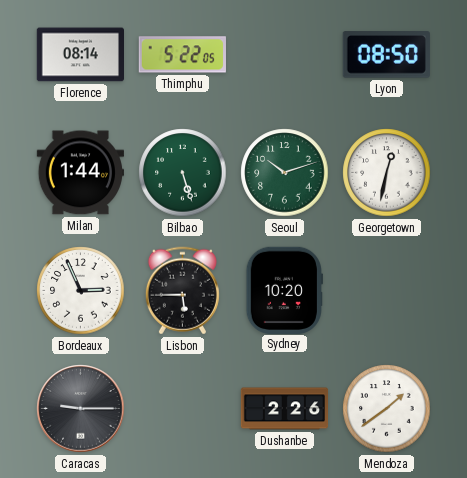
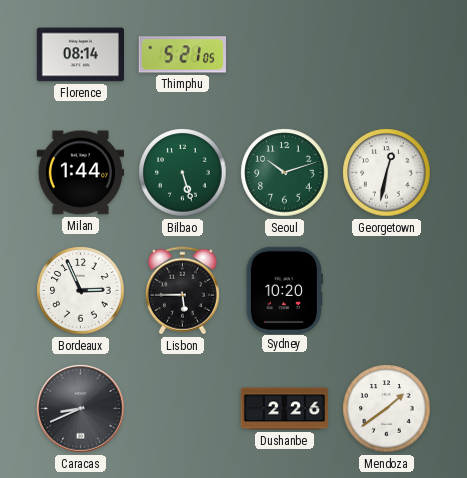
Thimphu: 5:22 -> 5:21 (182, 55)
Lyon: 08:50 -> none (386, 55)
Caracas: 9:15 -> 8:41 (81, 409)
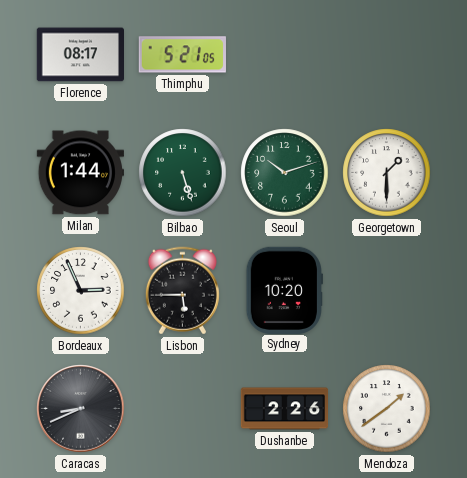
Florence: 08:14 -> 08:17 (80, 55)
Georgetown: 12:32 -> 1:30 (387, 173)
